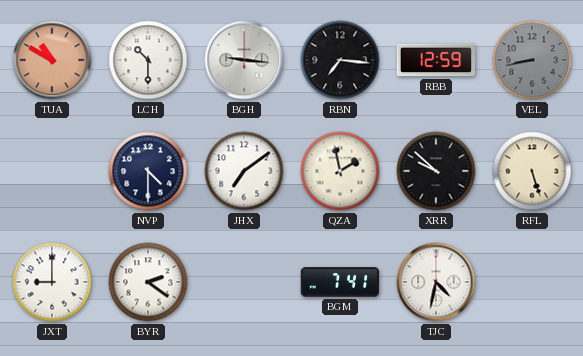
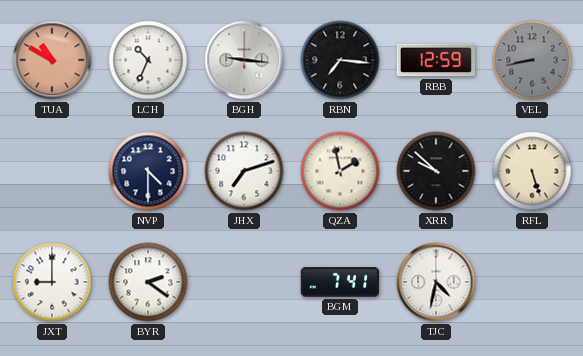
LCH: 10:30 -> 10:34 (148, 60)
JHX: 7:09 -> 7:12 (244, 171)
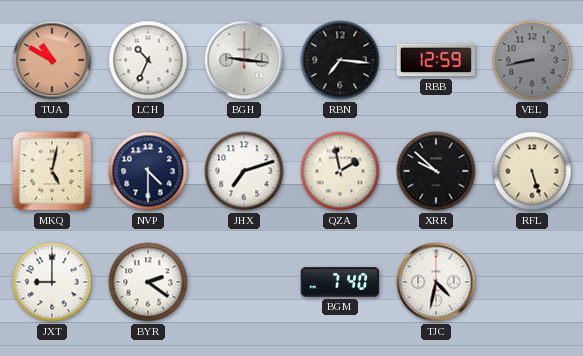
MKQ: none -> 5:02 (52, 171)
BGM: 7:41 -> 7:40 (340, 282)
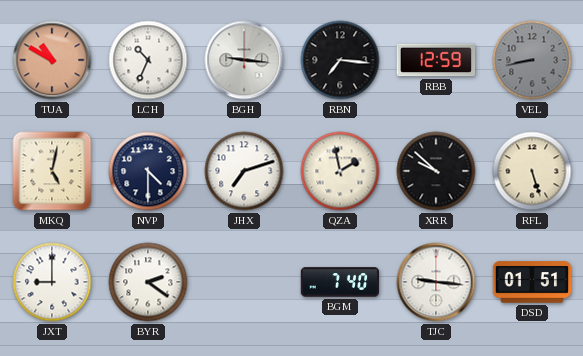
TJC: 4:32 -> 9:16 (436, 282)
DSD: none -> 01:51 (532, 282)
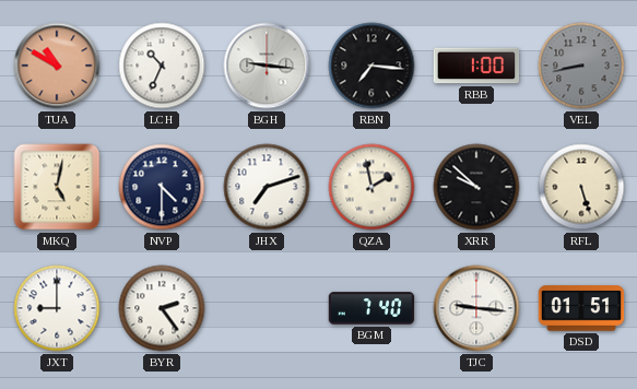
RBB: 12:59 -> 1:00 (476, 66)
BYR: 2:21 -> 2:24 (162, 308)
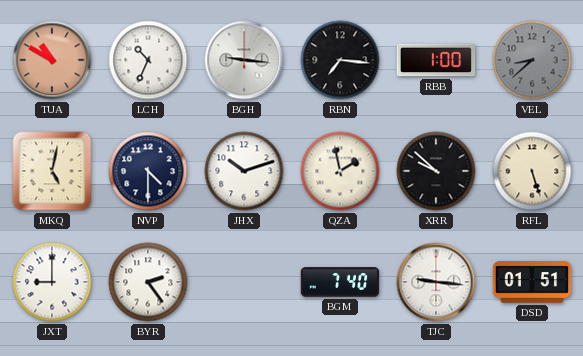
VEL: 8:43 -> 8:38 (532, 60)
JHX: 7:12 -> 10:12 (244, 171)
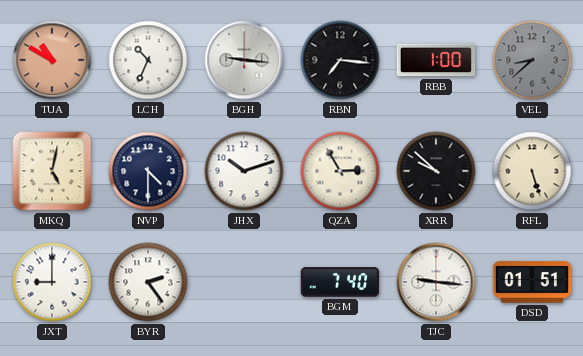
QZA: 1:58 -> 2:55 (340, 171)
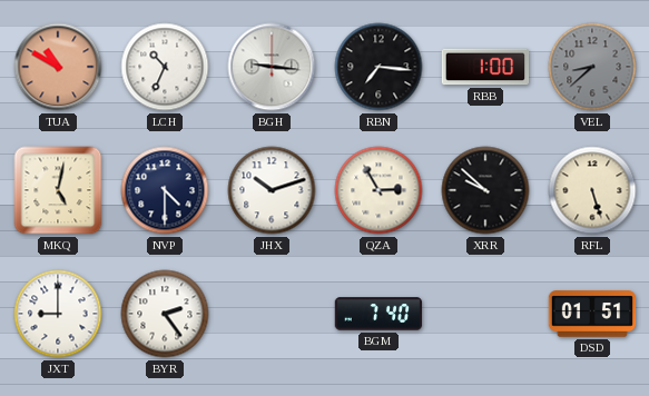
TJC: 9:16 -> none (436, 282)
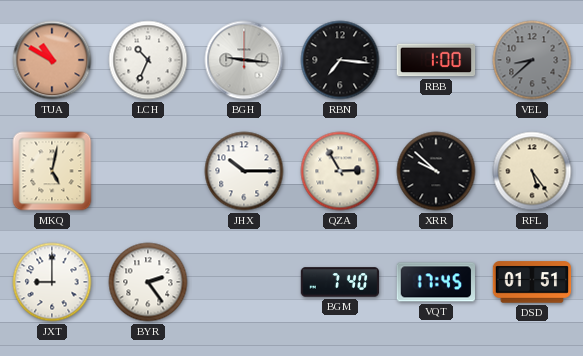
NVP: 4:30 -> none (165, 190)
JHX: 10:12 -> 10:15 (244, 171)
RFL: 5:27 -> 5:24 (532, 171)
VQT: none -> 17:45 (435, 282)
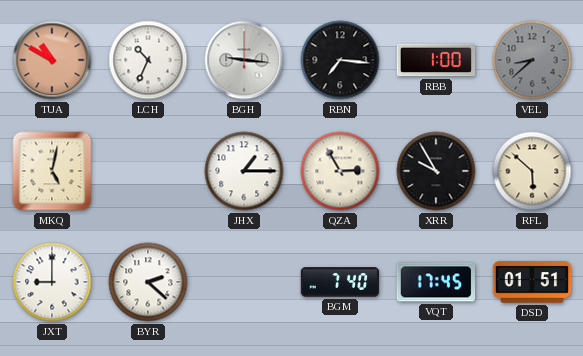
JHX: 10:15 -> 1:15 (244, 171)
XRR: 9:52 -> 9:55 (436, 171)
RFL: 5:24 -> 5:52 (532, 171)
BYR: 2:24 -> 2:22 (148, 282)
